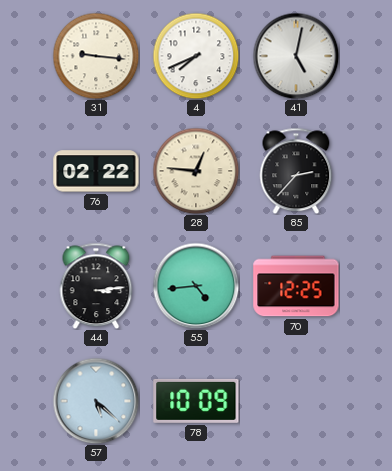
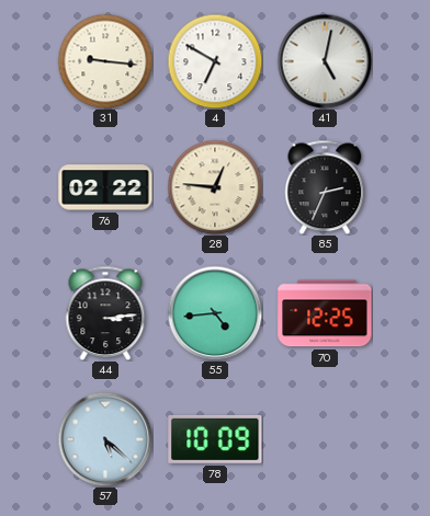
4: 7:41 -> 6:50 (215, 61)
85: 2:37 -> 2:34 (325, 187)
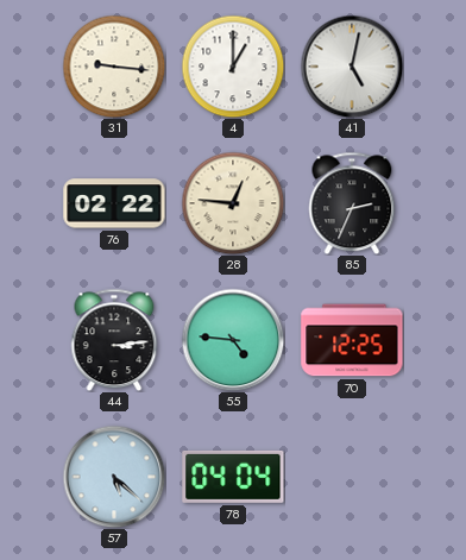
4: 6:50 -> 1:00 (233, 67)
55: 4:44 -> 4:46 (233, 340)
78: 10:09 -> 04:04 (233, 477)
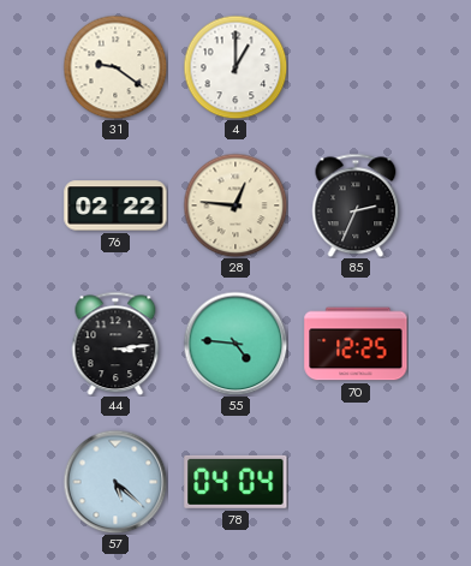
31: 9:16 -> 9:21 (115, 67)
41: 5:02 -> none (352, 67)
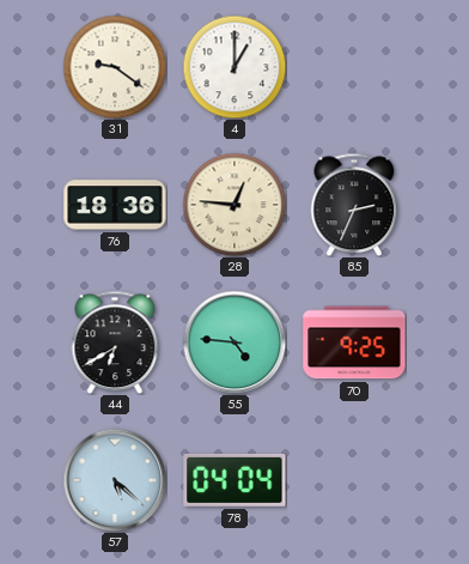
76: 02:22 -> 18:36 (115, 205)
44: 3:14 -> 6:40 (115, 342)
70: 12:25 -> 9:25 (354, 342)
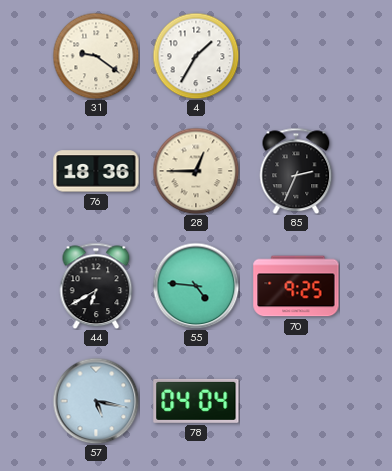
4: 1:00 -> 1:35 (196, 56)
28: 12:46 -> 12:45 (196, 171)
57: 5:22 -> 5:17 (96, 401)
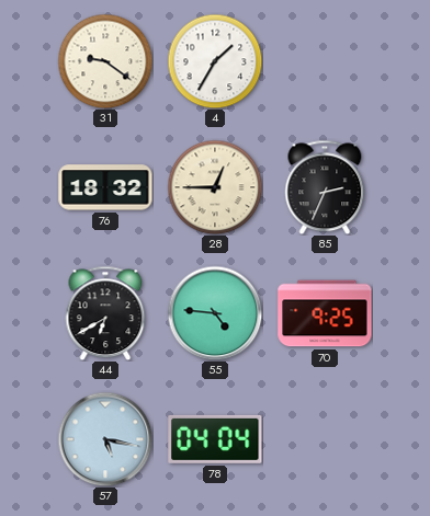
76: 18:36 -> 18:32 (105, 187)
